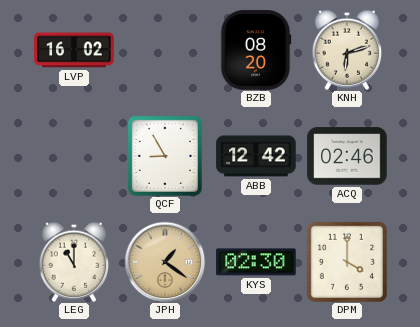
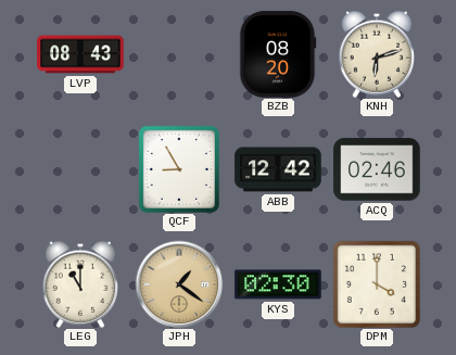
LVP: 16:02 -> 08:43 (80, 54)
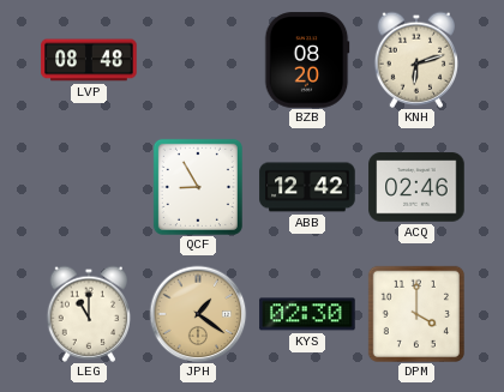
LVP: 08:43 -> 08:48 (89, 60)
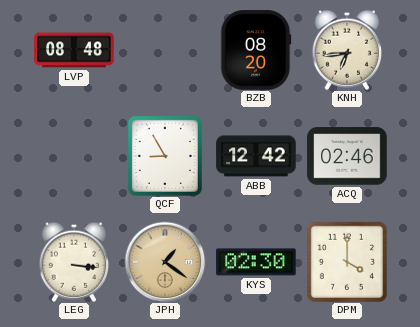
KNH: 6:12 -> 6:44 (346, 50)
LEG: 11:00 -> 3:16 (73, 262)
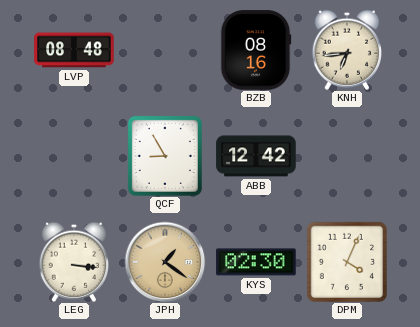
BZB: 08:20 -> 08:16 (256, 50)
ACQ: 02:46 -> none (347, 156)
DPM: 4:00 -> 4:04 (346, 261)
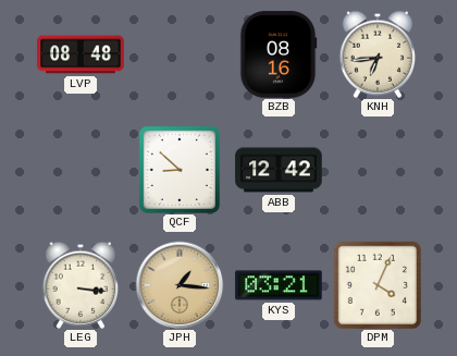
QCF: 8:55 -> 8:52 (180, 170)
JPH: 1:21 -> 1:16 (180, 285)
KYS: 02:30 -> 03:21 (279, 285)
